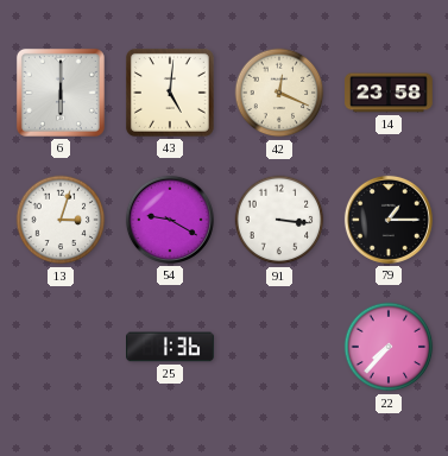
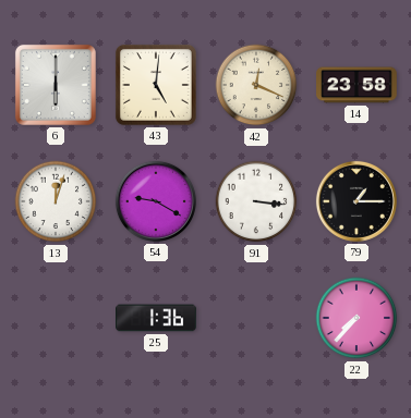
13: 3:03 -> 12:03 (56, 201)
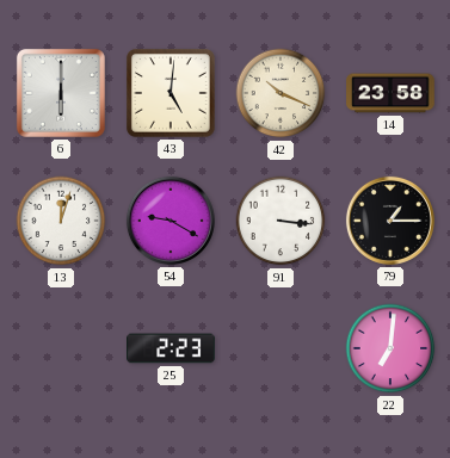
42: 12:19 -> 10:19 (281, 93)
25: 1:36 -> 2:23 (171, 348)
22: 7:37 -> 7:01 (390, 348)
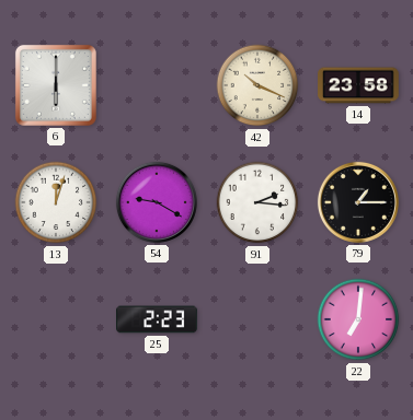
43: 5:01 -> none (171, 93)
91: 3:16 -> 2:16 (257, 202)
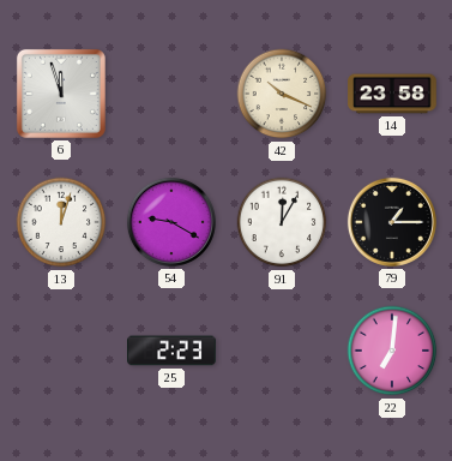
6: 6:00 -> 11:57 (61, 94)
91: 2:16 -> 12:05 (282, 222)
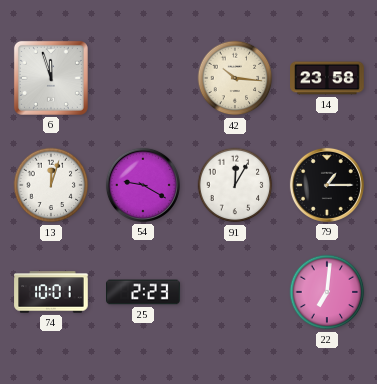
42: 10:19 -> 10:16 (235, 78)
74: none -> 10:01 (51, 292)
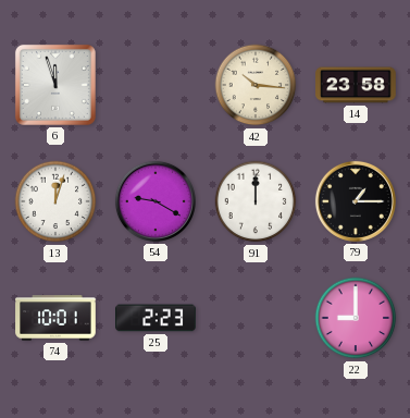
91: 12:05 -> 12:00 (256, 201)
22: 7:01 -> 9:00 (356, 318)
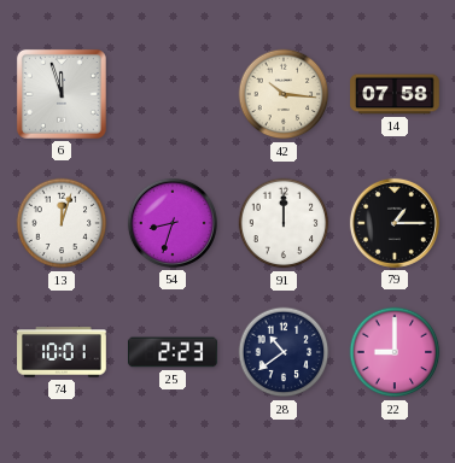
14: 23:58 -> 07:58 (395, 94)
54: 9:20 -> 8:33 (173, 223)
28: none -> 10:39 (284, 352)
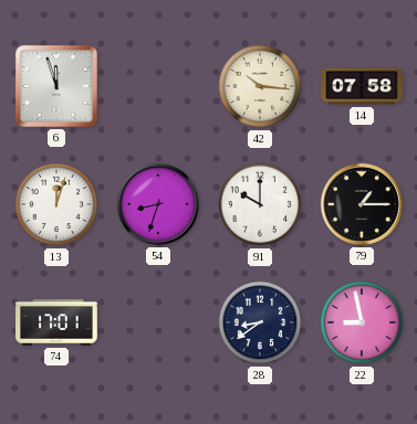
91: 12:00 -> 10:00 (260, 204)
74: 10:01 -> 17:01 (56, 322)
25: 2:23 -> none (173, 352)
28: 10:39 -> 8:39 (260, 322)
22: 9:00 -> 8:58 (362, 322)
